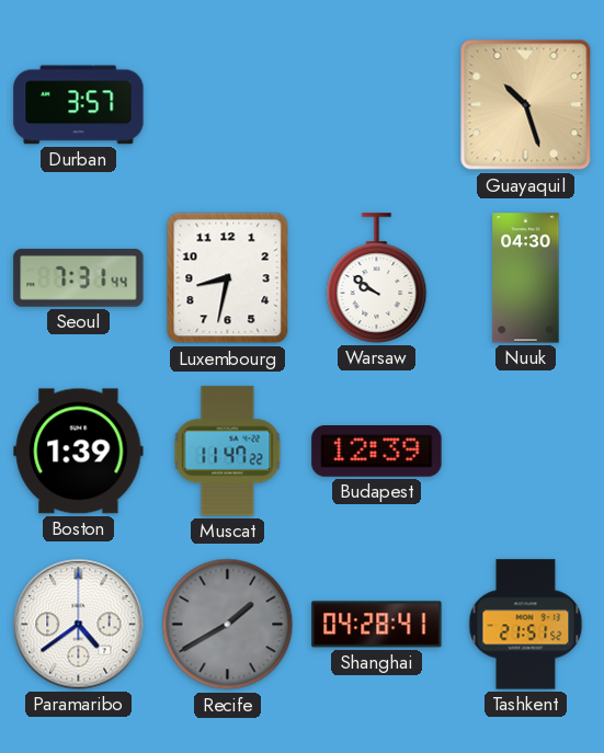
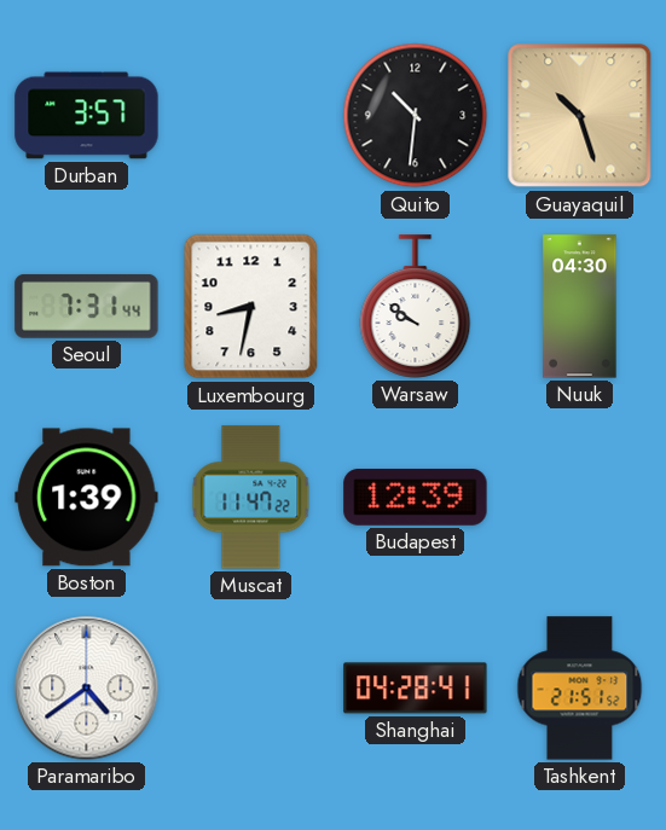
Quito: none -> 10:31 (416, 116)
Recife: 1:40 -> none (228, 625)
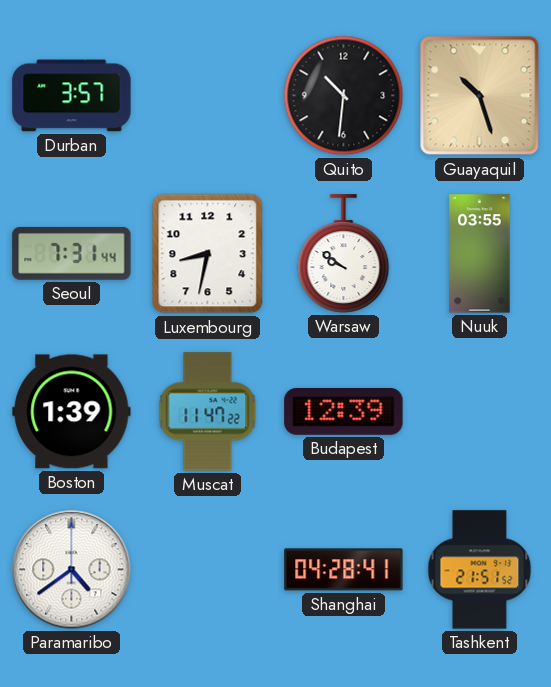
Nuuk: 04:30 -> 03:55 (480, 254)
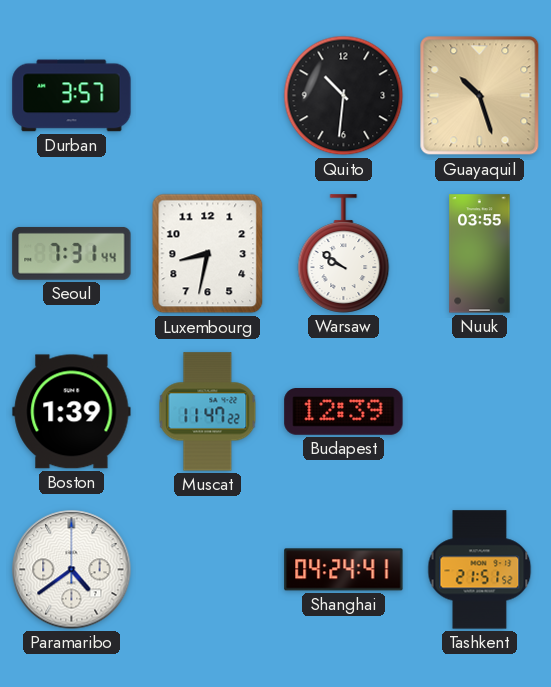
Shanghai: 04:28 -> 04:24 (344, 570)
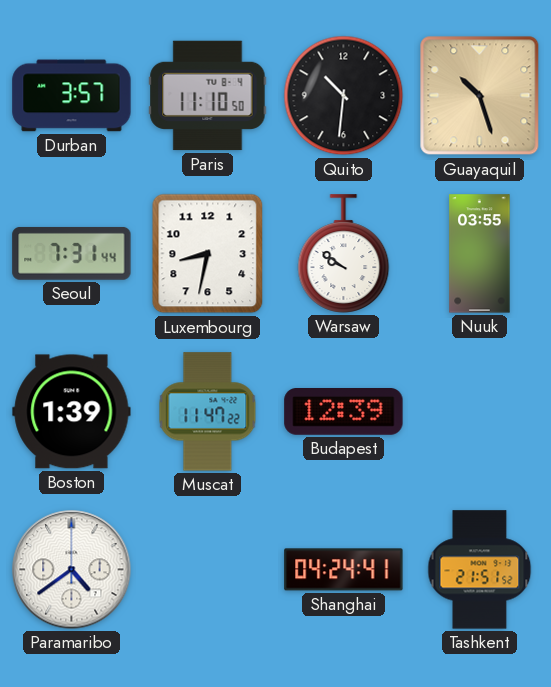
Paris: none -> 11:10 (208, 96)
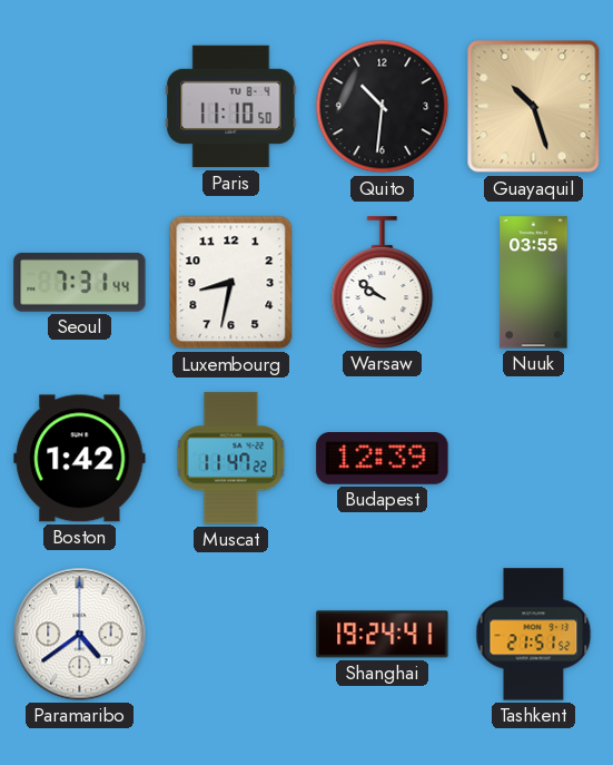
Durban: 3:57 -> none (72, 96)
Boston: 1:39 -> 1:42 (80, 459)
Shanghai: 04:24 -> 19:24 (383, 635)
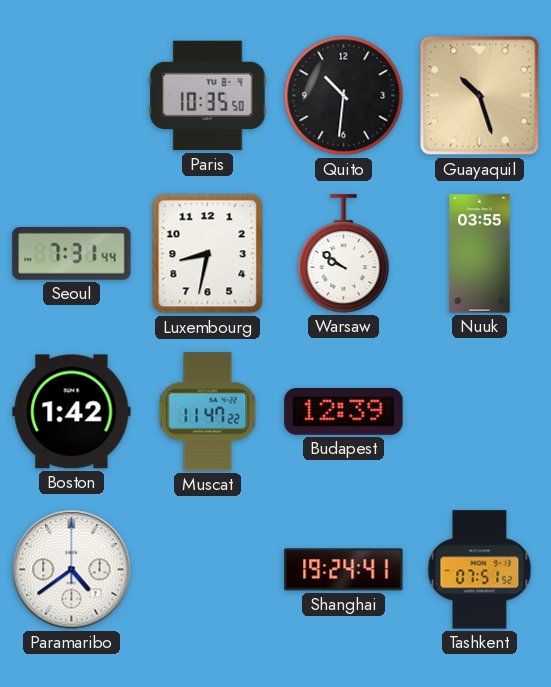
Paris: 11:10 -> 10:35 (208, 96)
Tashkent: 21:51 -> 07:51 (480, 570)
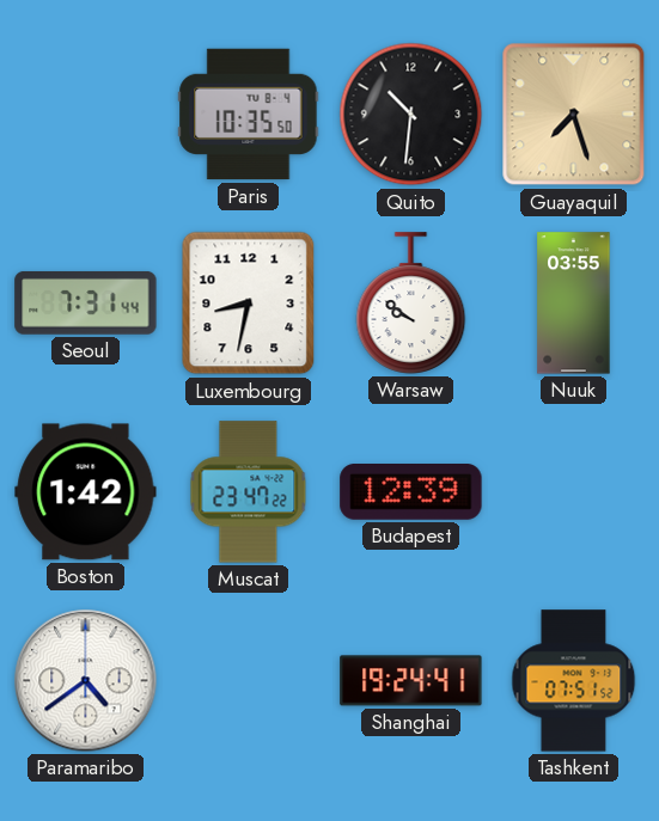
Guayaquil: 10:27 -> 7:27 (574, 115)
Muscat: 11:47 -> 23:47 (249, 492)
